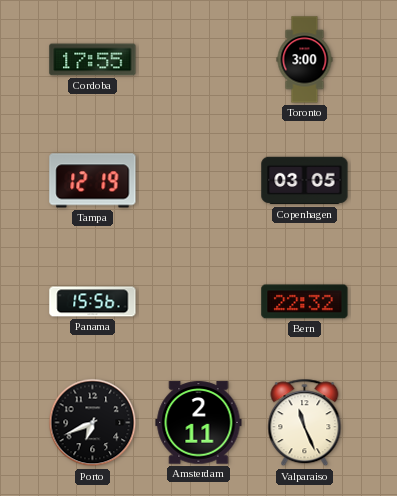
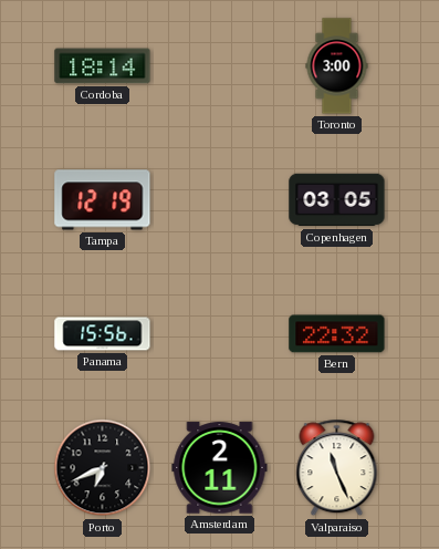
Cordoba: 17:55 -> 18:14 (103, 66)
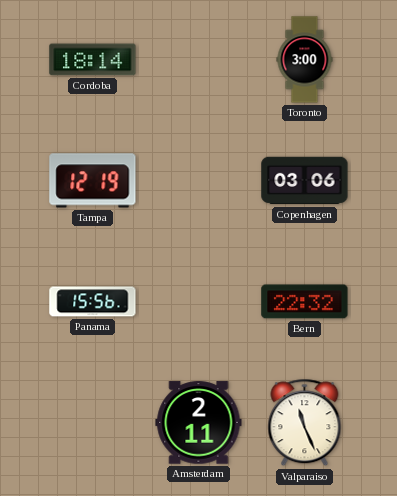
Copenhagen: 03:05 -> 03:06 (305, 181)
Porto: 6:41 -> none (103, 468)
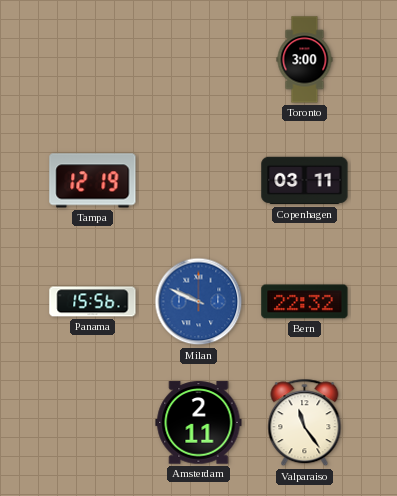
Cordoba: 18:14 -> none (93, 60)
Copenhagen: 03:06 -> 03:11 (305, 181)
Milan: none -> 9:49 (199, 302)
Valparaiso: 11:26 -> 11:24 (305, 423)
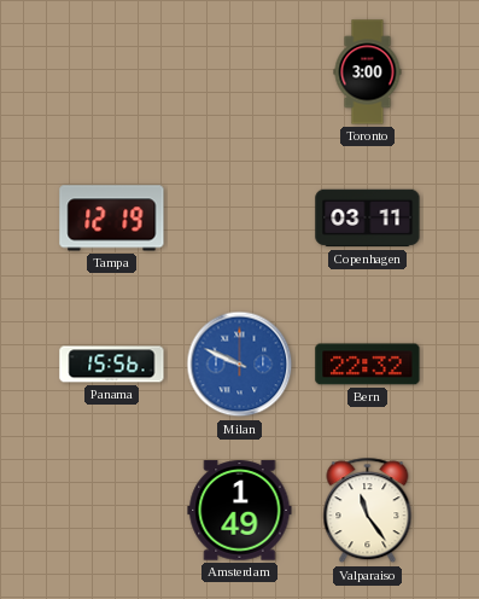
Amsterdam: 2:11 -> 1:49 (240, 511)
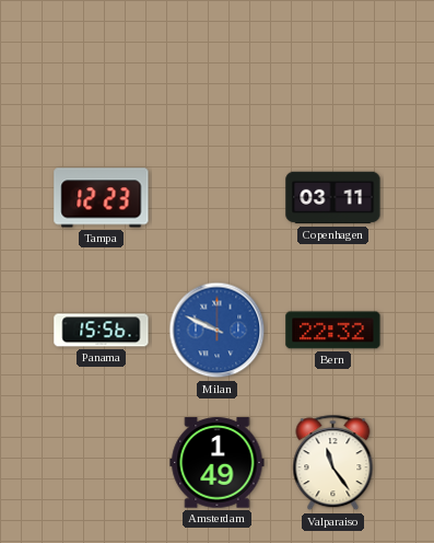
Toronto: 3:00 -> none (368, 72)
Tampa: 12:19 -> 12:23 (102, 198)
